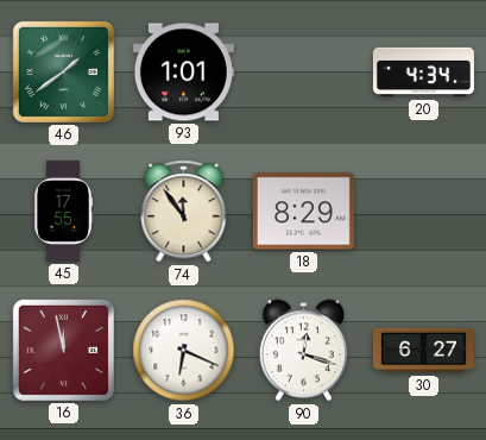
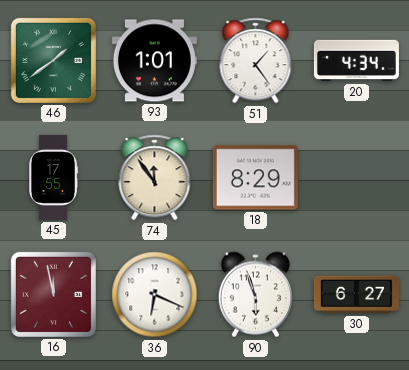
51: none -> 1:24 (256, 61)
90: 12:18 -> 5:57 (255, 295)
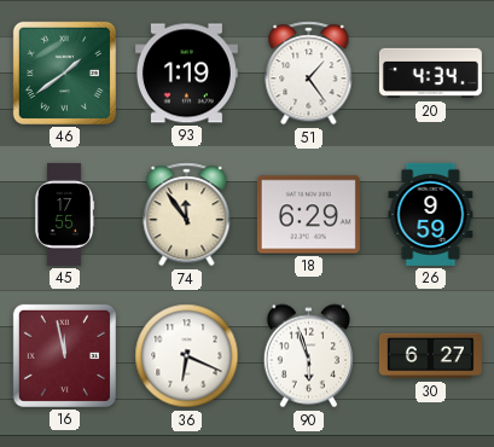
93: 1:01 -> 1:19 (186, 74)
18: 8:29 -> 6:29 (308, 215)
26: none -> 9:59 (431, 214)
